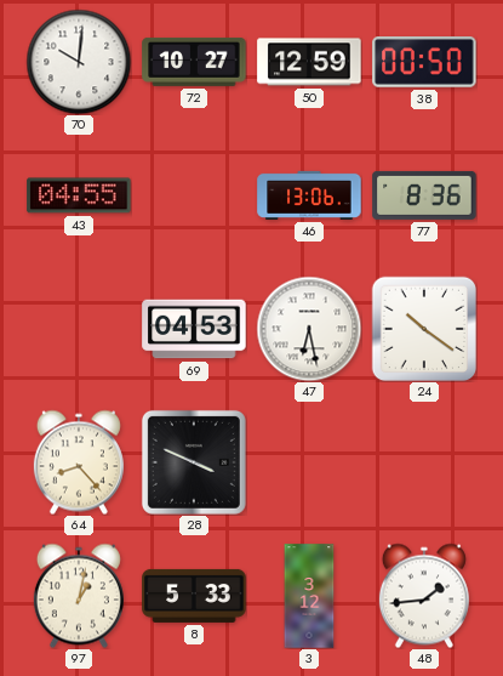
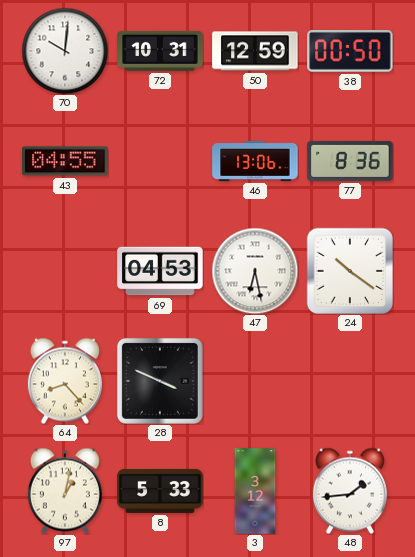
72: 10:27 -> 10:31 (160, 51)
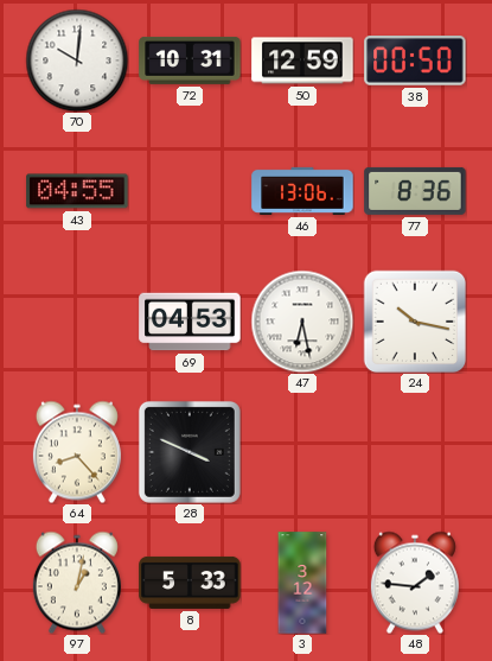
24: 10:21 -> 10:17 (415, 322)
48: 1:44 -> 1:46 (415, 583)
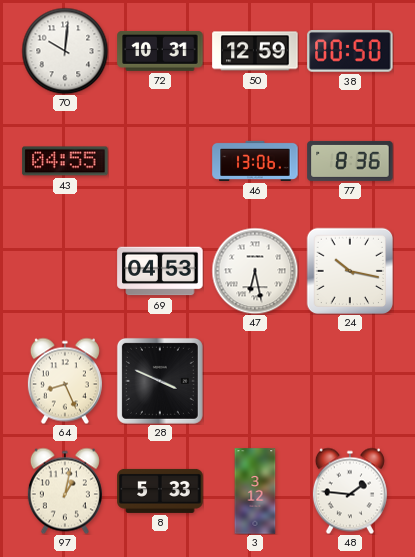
64: 8:23 -> 8:26 (65, 381)
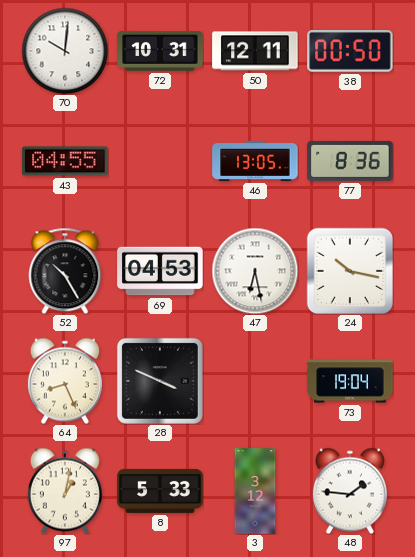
50: 12:59 -> 12:11 (255, 51)
46: 13:06 -> 13:05 (255, 161)
52: none -> 10:25 (65, 271)
73: none -> 19:04 (350, 381)
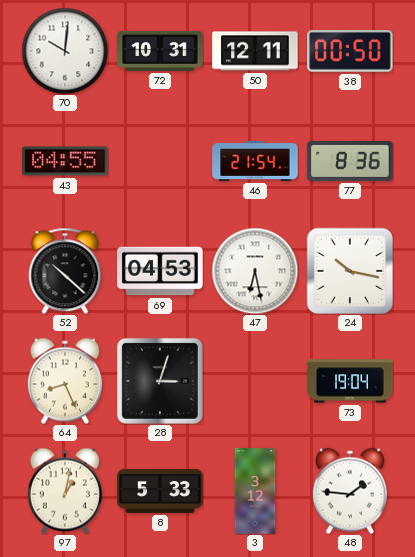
46: 13:05 -> 21:54 (255, 161)
52: 10:25 -> 10:22 (65, 271)
28: 3:49 -> 3:03 (160, 381)
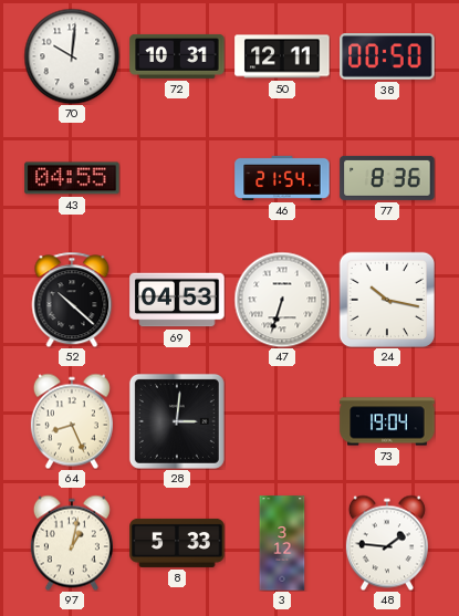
47: 6:28 -> 6:33 (282, 300)
28: 3:03 -> 3:01 (177, 421)
